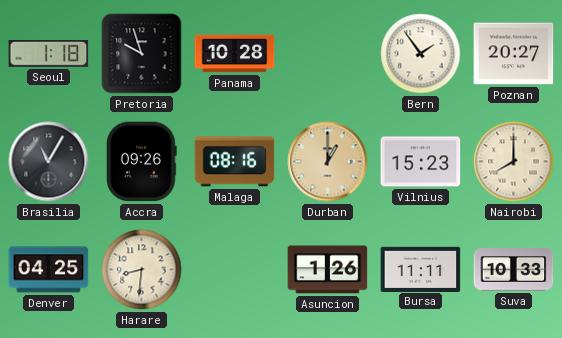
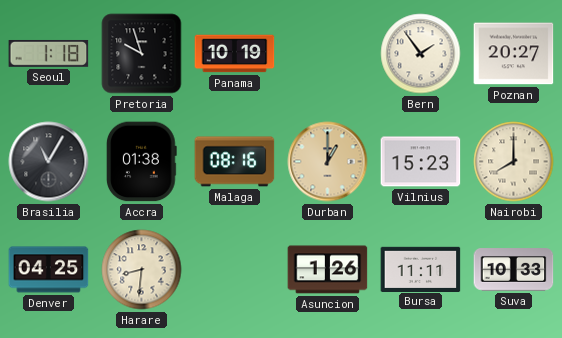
Panama: 10:28 -> 10:19 (235, 54)
Accra: 09:26 -> 01:38 (142, 162)
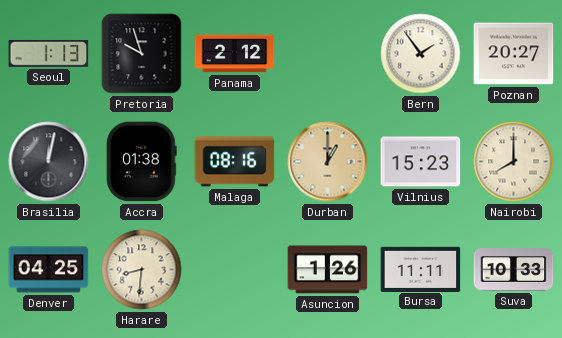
Seoul: 1:18 -> 1:13 (49, 54)
Panama: 10:19 -> 2:12 (235, 54)
Brasilia: 11:05 -> 12:02 (49, 162)
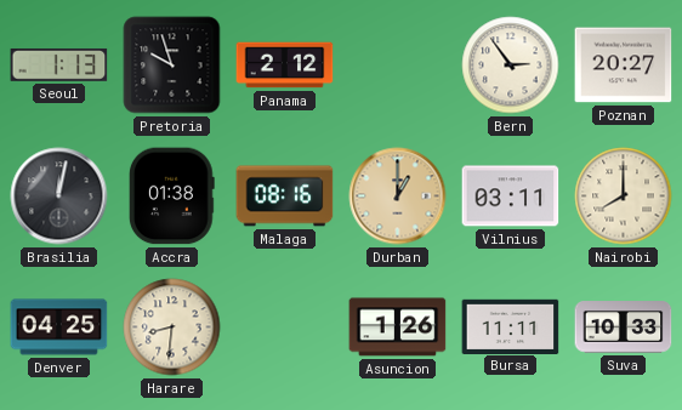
Bern: 1:54 -> 2:54 (511, 66)
Vilnius: 15:23 -> 03:11 (511, 197)
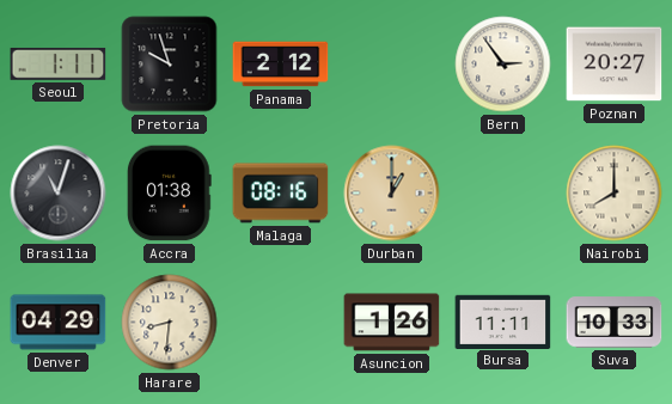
Seoul: 1:13 -> 1:11 (59, 65)
Brasilia: 12:02 -> 11:03 (59, 194)
Vilnius: 03:11 -> none (511, 197)
Denver: 04:25 -> 04:29 (59, 323)
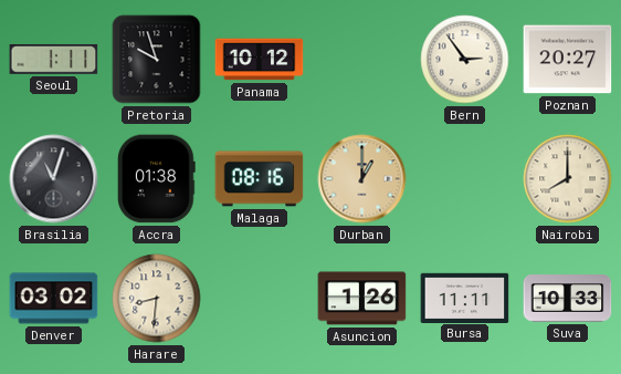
Panama: 2:12 -> 10:12 (260, 60)
Denver: 04:29 -> 03:02 (54, 299)
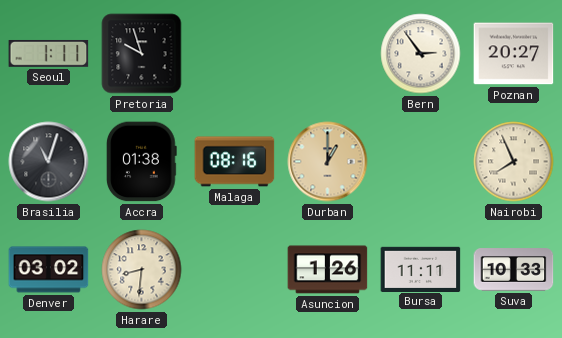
Panama: 10:12 -> none (260, 60)
Nairobi: 8:00 -> 7:56 (514, 162)
